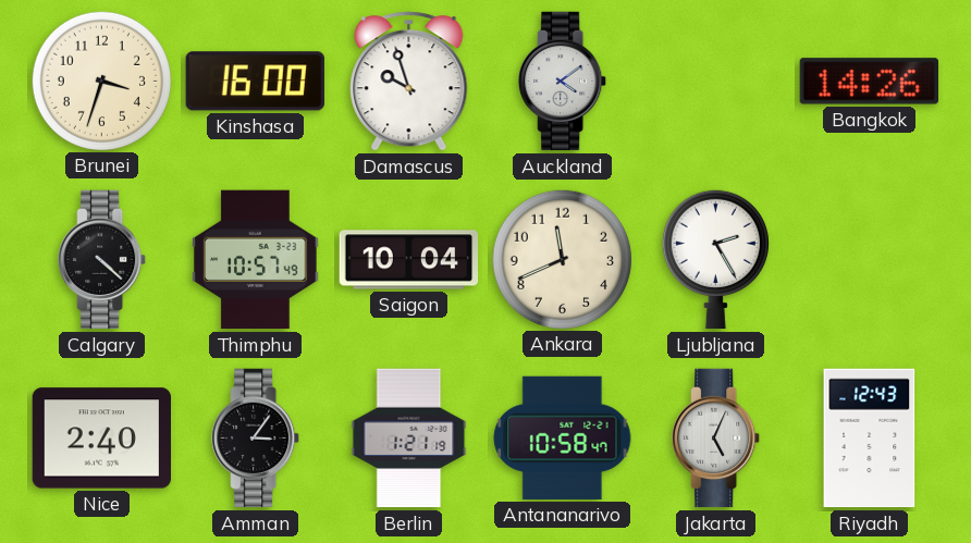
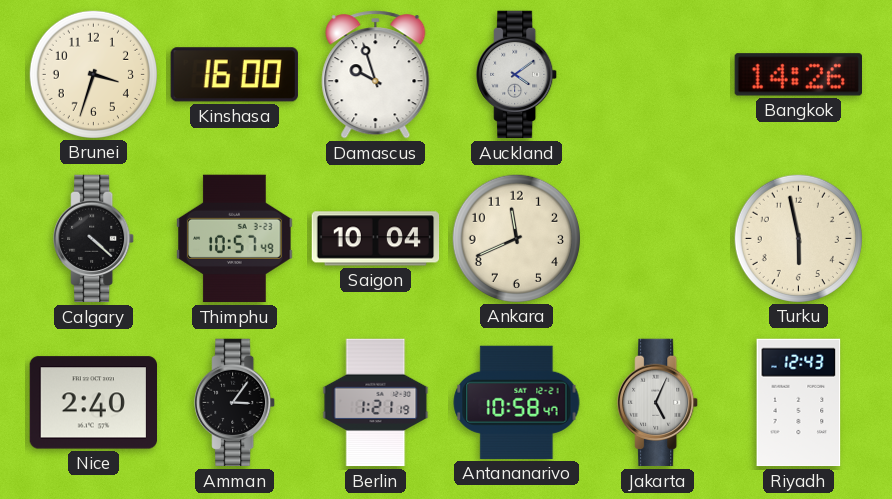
Ljubljana: 2:25 -> none (715, 259)
Turku: none -> 5:58 (798, 238)
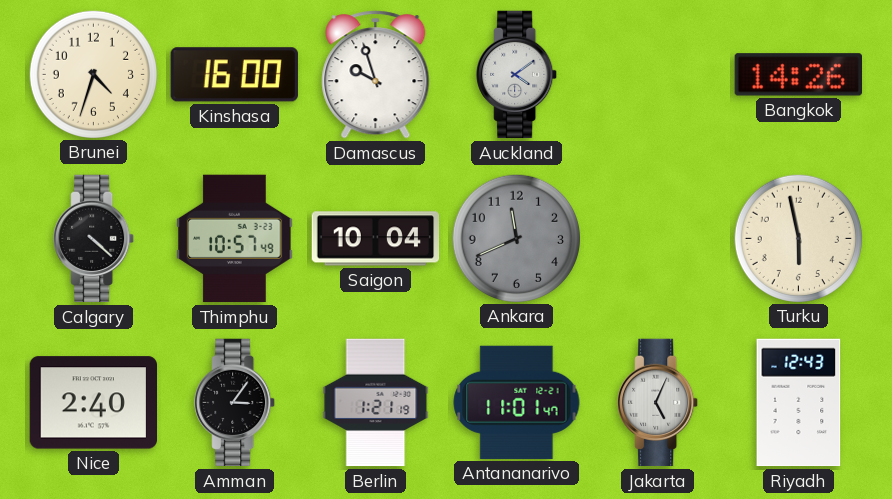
Brunei: 3:33 -> 4:33 (93, 74)
Ankara dial: cream -> grey (516, 238)
Antananarivo: 10:58 -> 11:01 (517, 402)
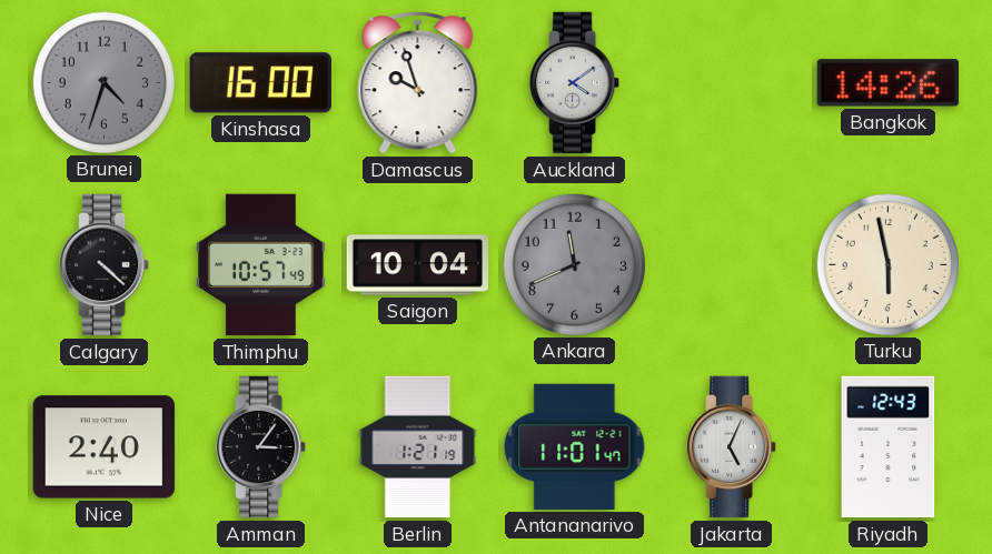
Brunei dial: cream -> grey (103, 82)
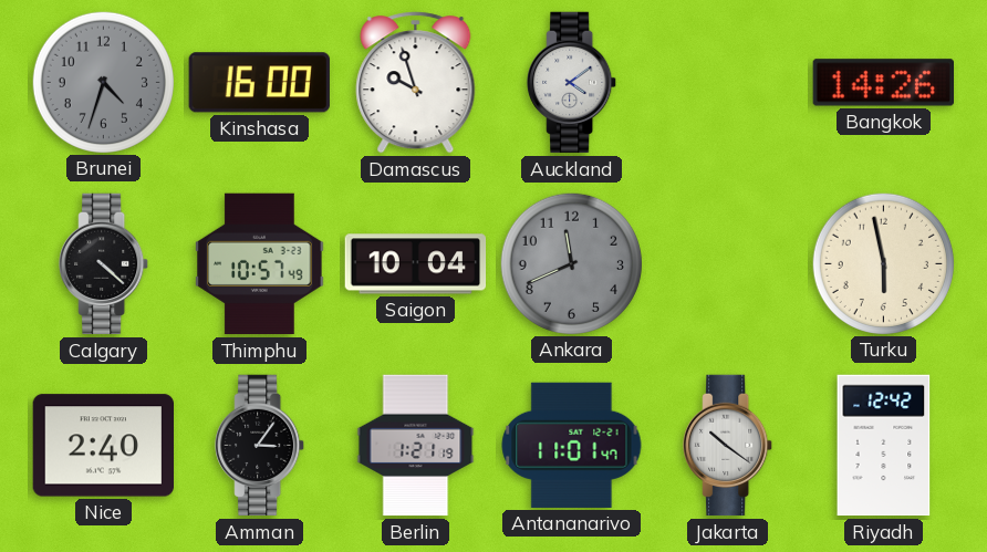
Jakarta: 5:04 -> 10:21 (728, 446)
Riyadh: 12:43 -> 12:42 (884, 446)
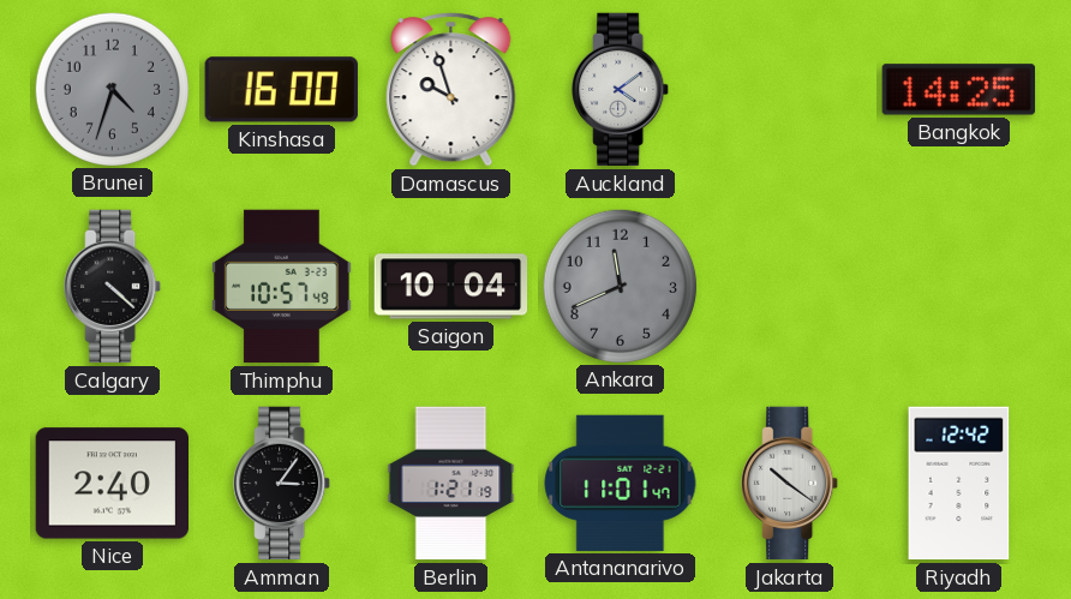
Bangkok: 14:26 -> 14:25 (958, 90)
Turku: 5:58 -> none (883, 263)
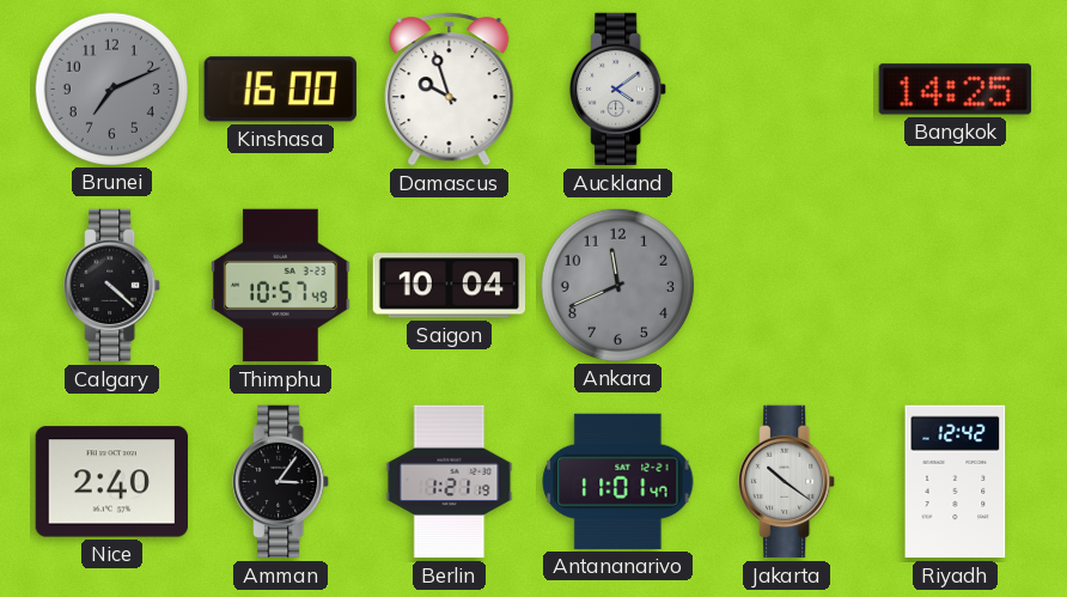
Brunei: 4:33 -> 7:11 (111, 89)
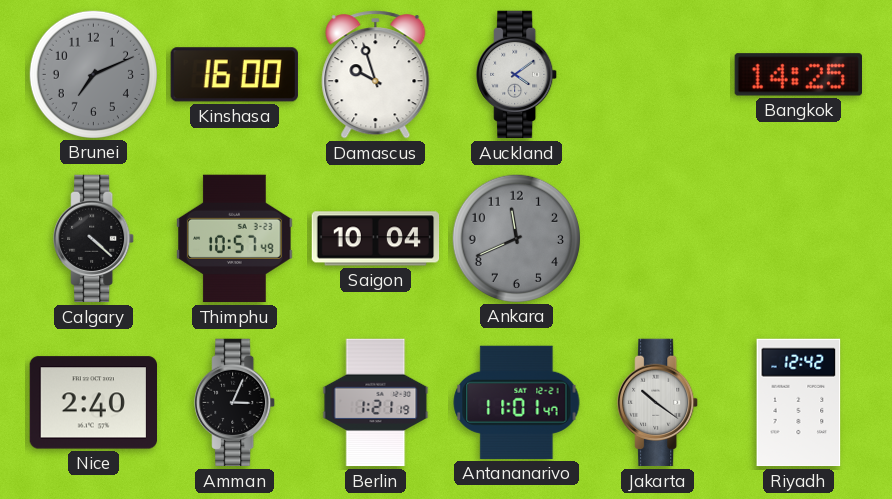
Amman: 3:06 -> 3:04 (235, 403)
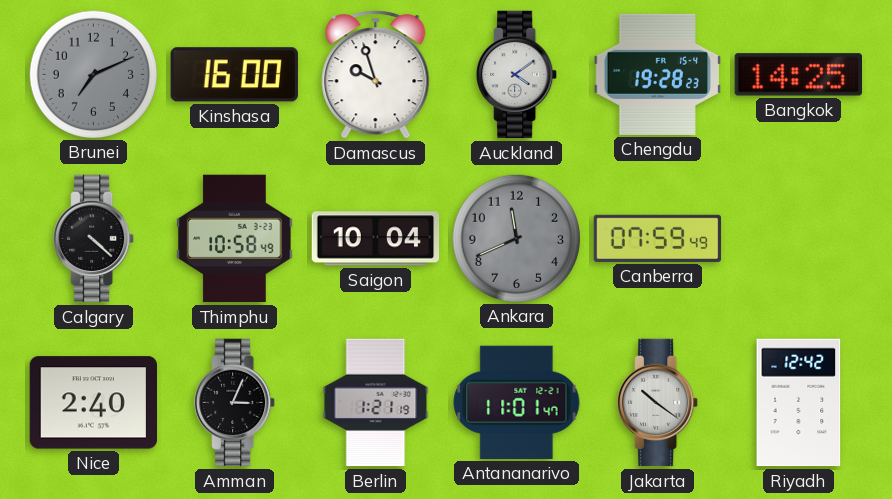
Chengdu: none -> 19:28 (658, 74)
Thimphu: 10:57 -> 10:58 (235, 239)
Canberra: none -> 07:59 (658, 238)
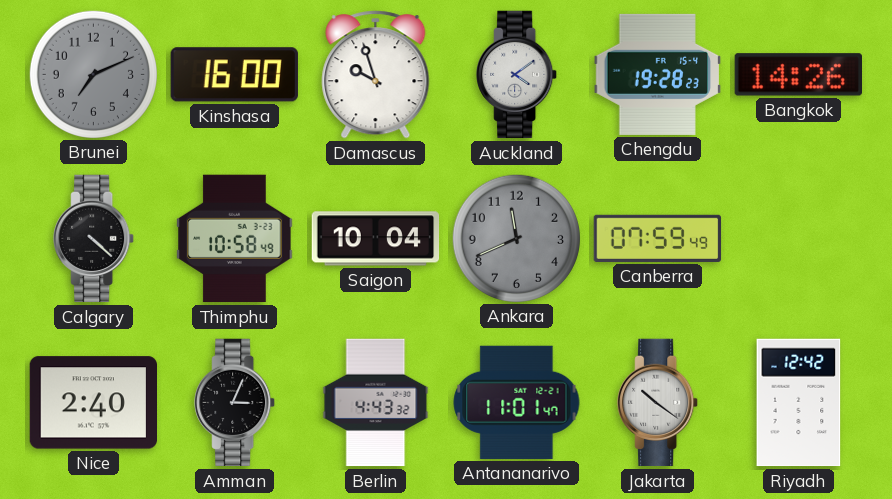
Bangkok: 14:25 -> 14:26 (798, 75)
Berlin: 1:21 -> 4:43 (376, 403)
